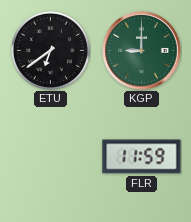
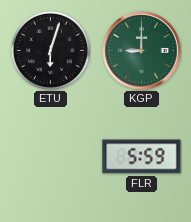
ETU: 6:39 -> 6:03 (50, 50)
FLR: 11:59 -> 5:59 (142, 157)
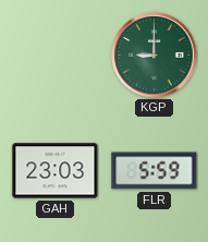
ETU: 6:03 -> none (50, 50)
GAH: none -> 23:03 (56, 171)
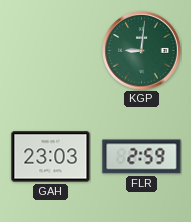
KGP: 9:00 -> 9:01 (142, 51)
FLR: 5:59 -> 2:59 (142, 157)
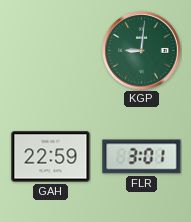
GAH: 23:03 -> 22:59 (51, 157)
FLR: 2:59 -> 3:01 (142, 157)
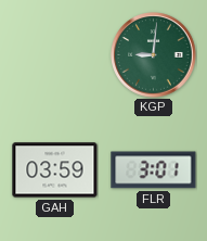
GAH: 22:59 -> 03:59 (55, 170)
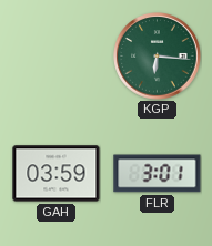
KGP: 9:01 -> 6:16 (158, 57)
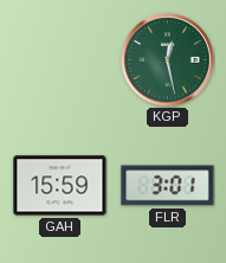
KGP: 6:16 -> 12:28 (168, 60)
GAH: 03:59 -> 15:59 (60, 186)
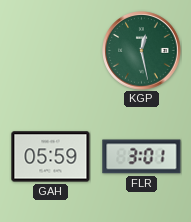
GAH: 15:59 -> 05:59 (51, 157)
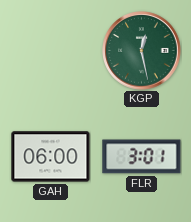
GAH: 05:59 -> 06:00 (51, 157)
